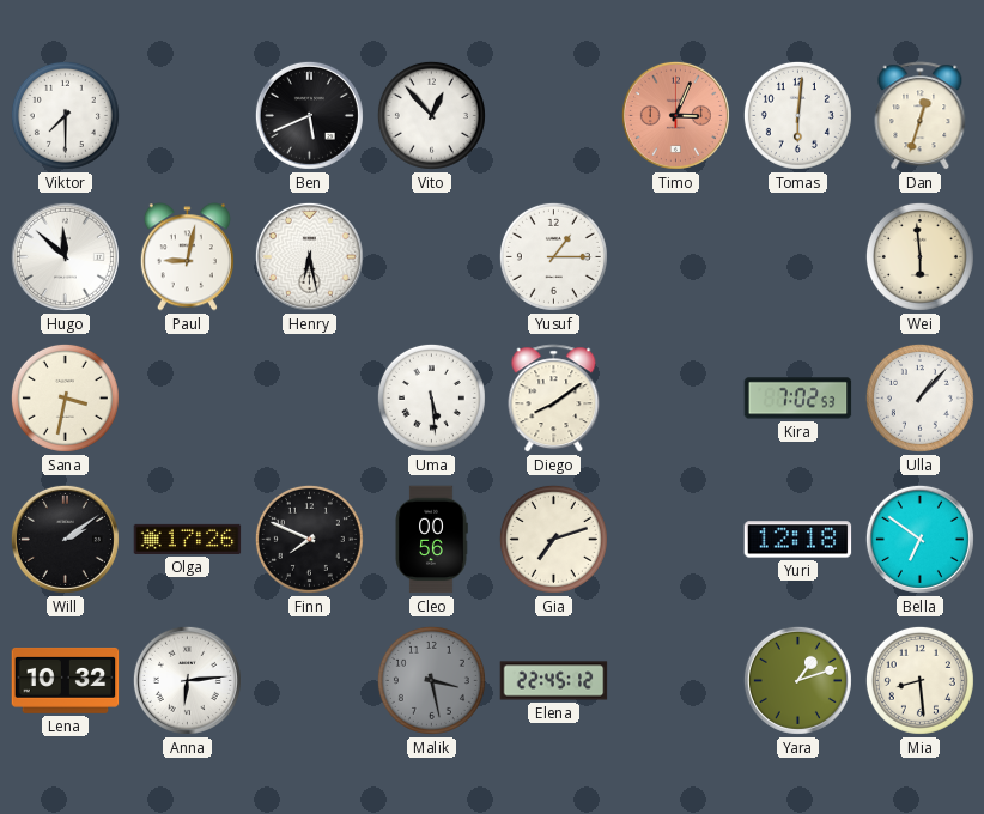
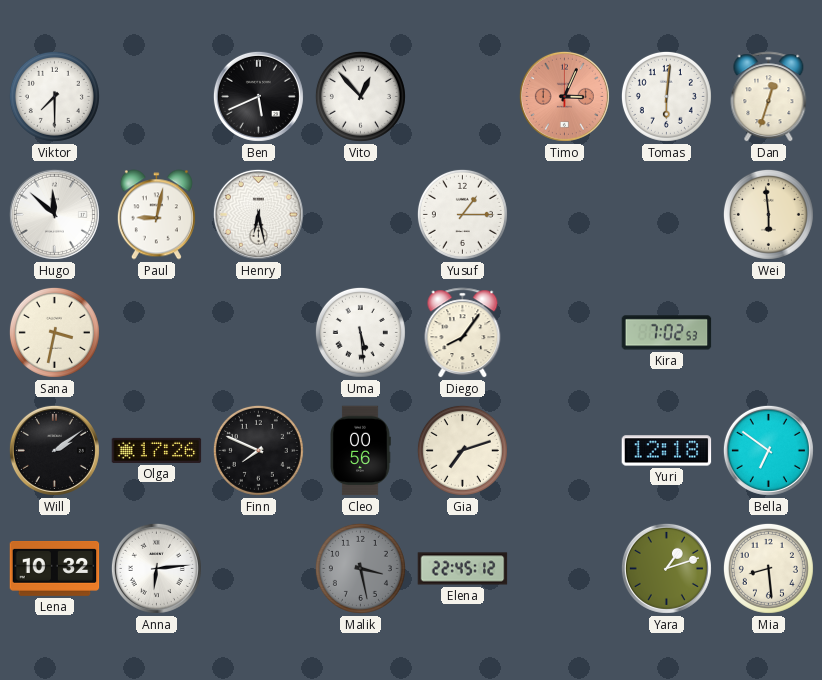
Diego: 8:09 -> 8:06 (463, 333)
Ulla: 1:07 -> none (919, 397)
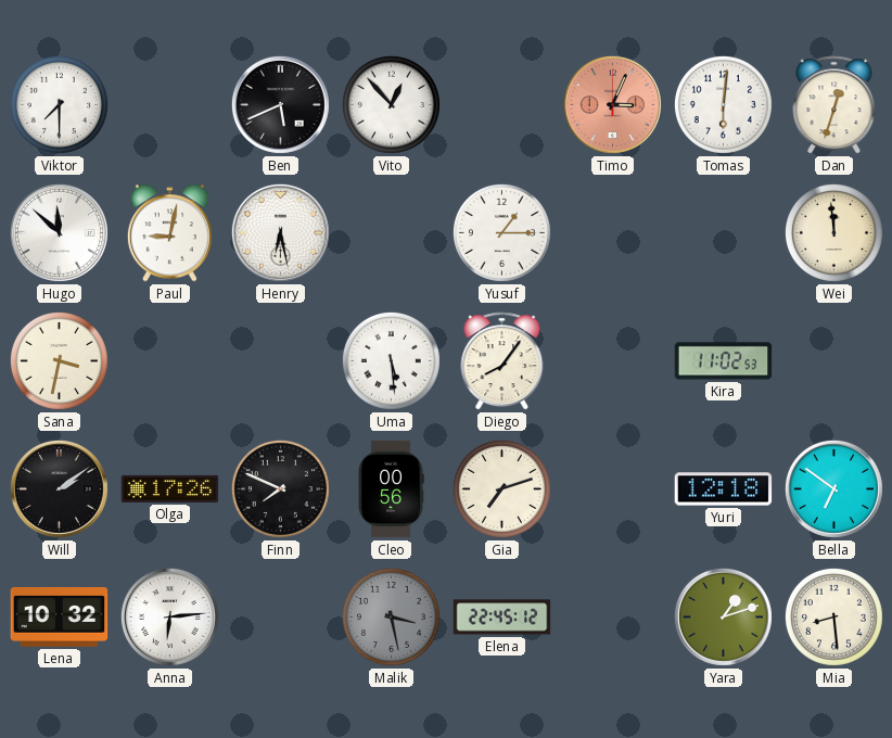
Wei: 5:59 -> 11:59 (833, 232)
Kira: 7:02 -> 11:02 (724, 361)
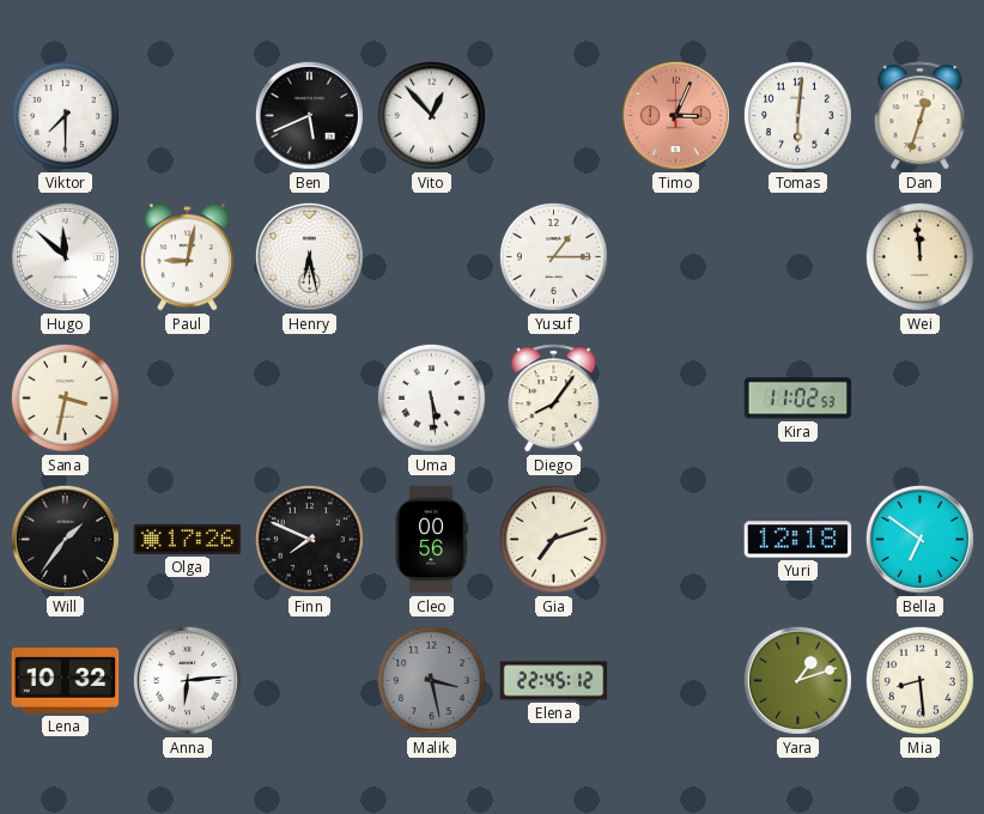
Will: 2:09 -> 1:36 (65, 539)
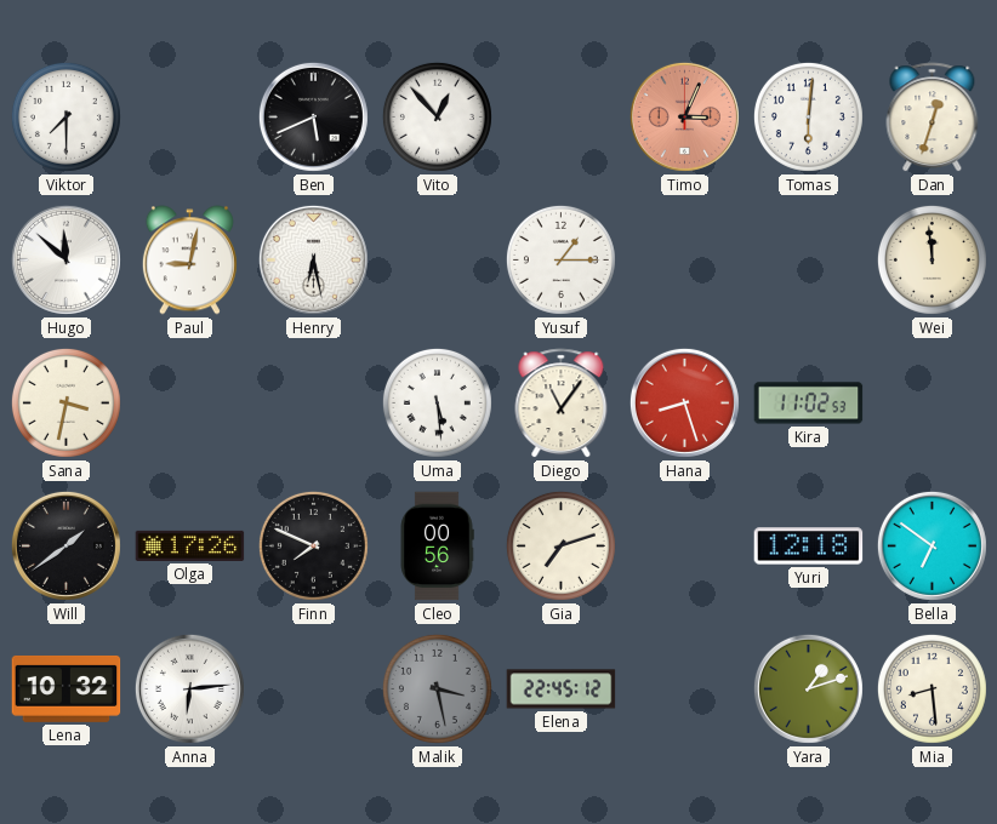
Diego: 8:06 -> 11:06 (562, 404)
Hana: none -> 8:27 (684, 402)
Will: 1:36 -> 1:39 (65, 545)
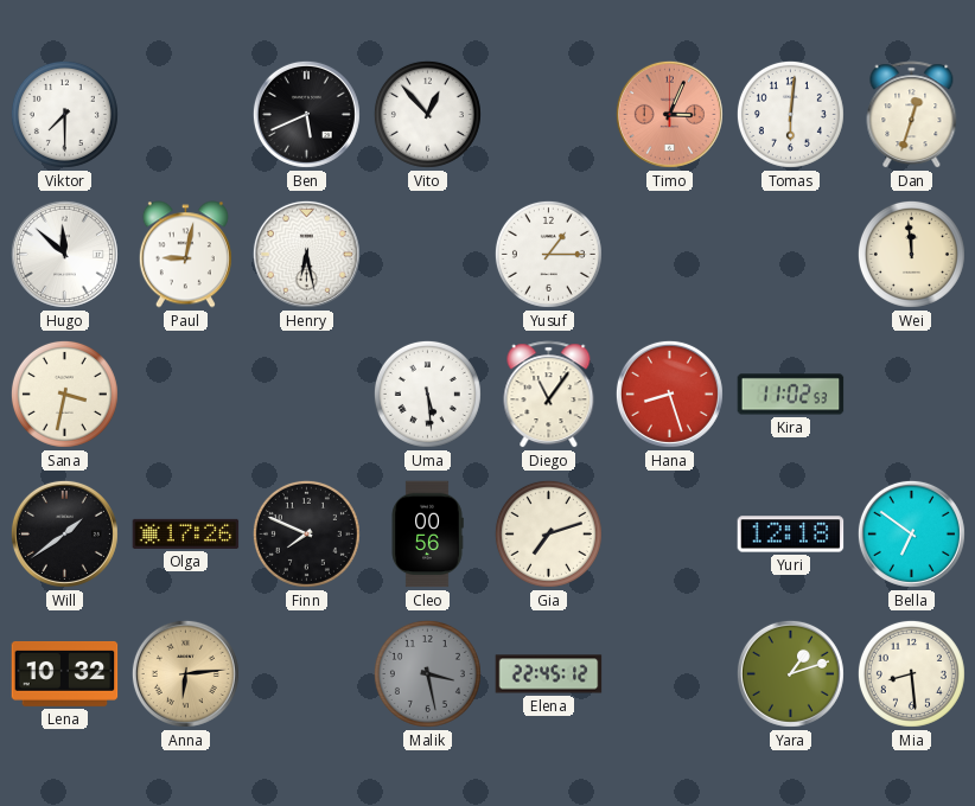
Anna dial: white -> champagne (185, 673)
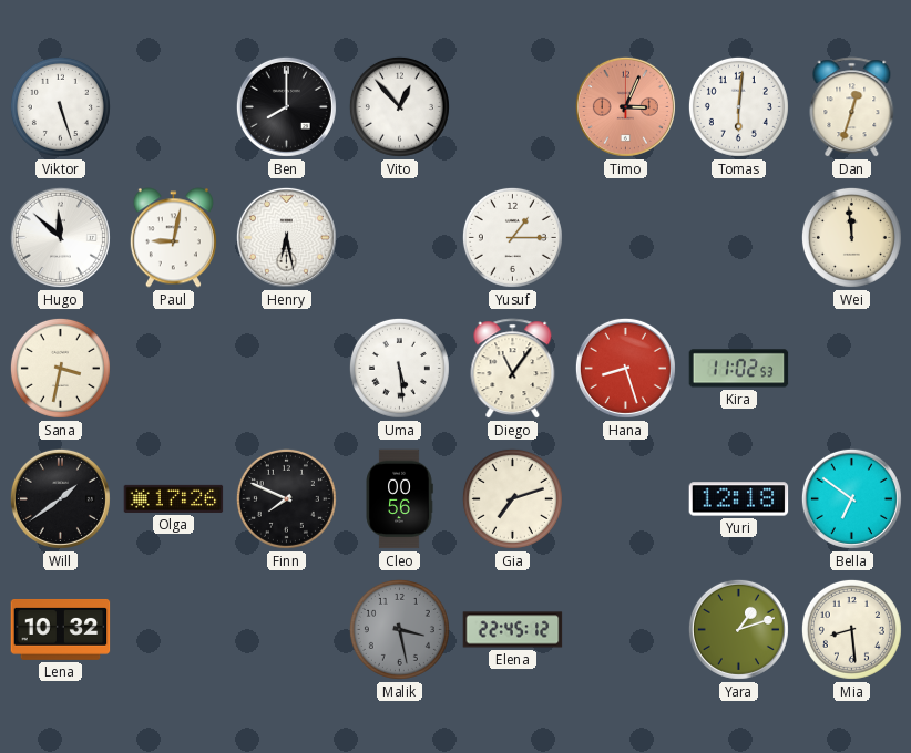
Viktor: 7:30 -> 5:27 (60, 106)
Ben: 5:41 -> 8:00 (286, 106)
Anna: 6:14 -> none (185, 673)
